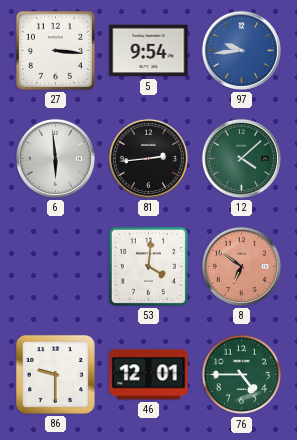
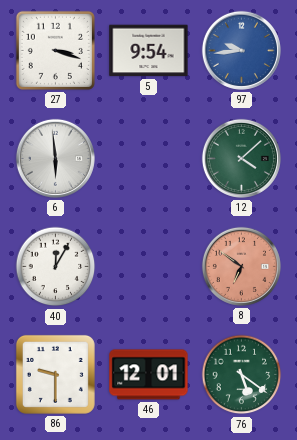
27: 3:16 -> 3:18 (55, 50)
81: 2:44 -> none (148, 158)
40: none -> 12:05 (56, 267)
53: 4:01 -> none (148, 266)
76: 4:45 -> 5:21 (242, 375)
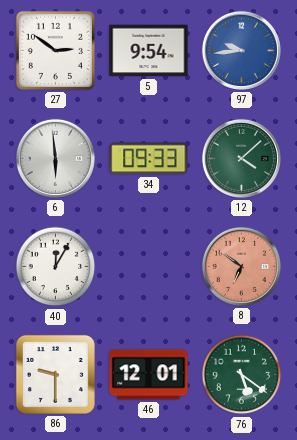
27: 3:18 -> 2:51 (55, 50)
34: none -> 09:33 (149, 159)
